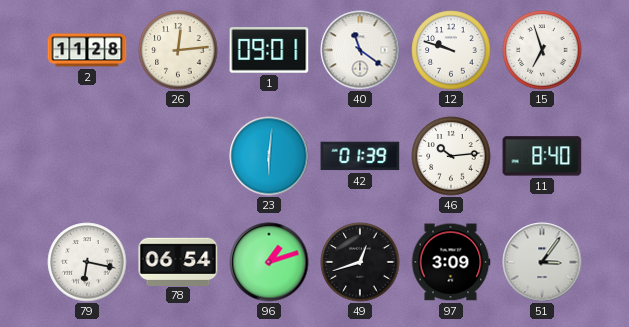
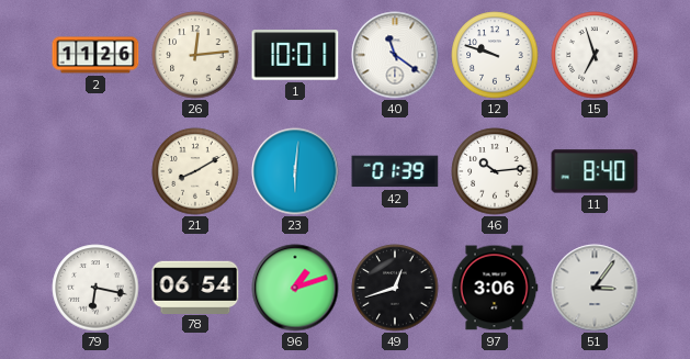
2: 11:28 -> 11:26 (95, 55)
1: 09:01 -> 10:01 (295, 55)
21: none -> 8:10 (195, 171)
97: 3:09 -> 3:06 (495, 288)
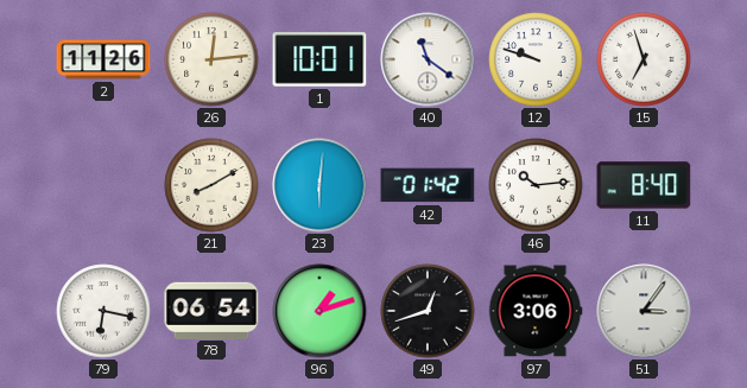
42: 01:39 -> 01:42 (428, 185)
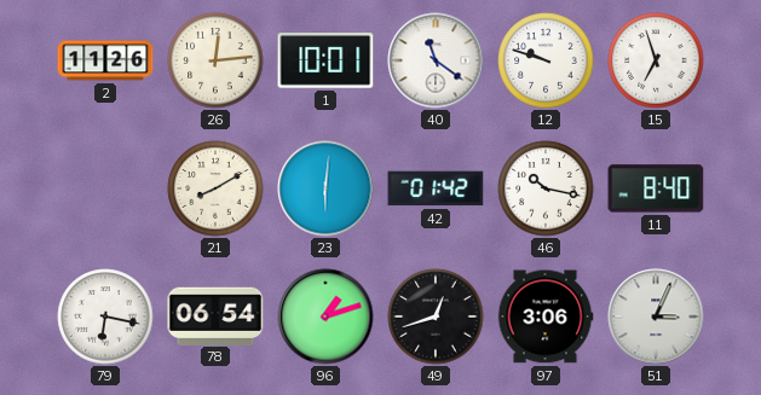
46: 10:14 -> 10:17 (546, 188)
51: 3:06 -> 3:04 (656, 316)
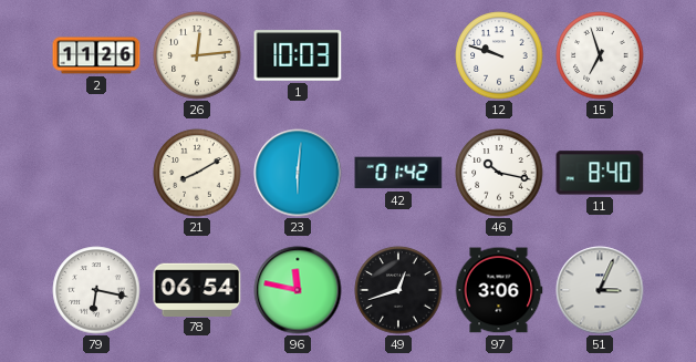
1: 10:01 -> 10:03 (298, 55)
40: 11:21 -> none (436, 60)
96: 1:12 -> 11:47 (298, 290)
